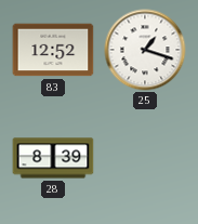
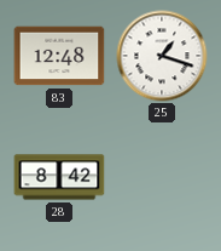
83: 12:52 -> 12:48 (59, 56)
28: 8:39 -> 8:42 (59, 177)
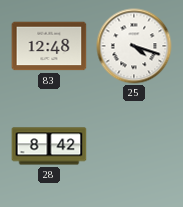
25: 1:18 -> 4:18 (134, 46)
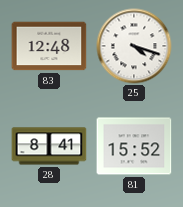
28: 8:42 -> 8:41 (49, 146)
81: none -> 15:52 (134, 146)
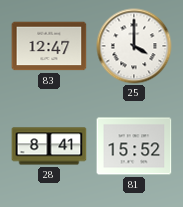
83: 12:48 -> 12:47 (49, 46)
25: 4:18 -> 4:00 (134, 46)
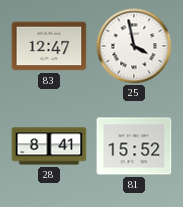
25: 4:00 -> 3:58 (134, 46)
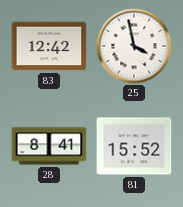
83: 12:47 -> 12:42 (49, 46)
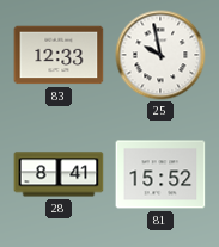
83: 12:42 -> 12:33 (59, 55)
25: 3:58 -> 9:58 (160, 55)
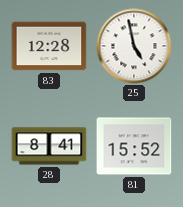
83: 12:33 -> 12:28 (49, 46)
25: 9:58 -> 4:58 (134, 46)
